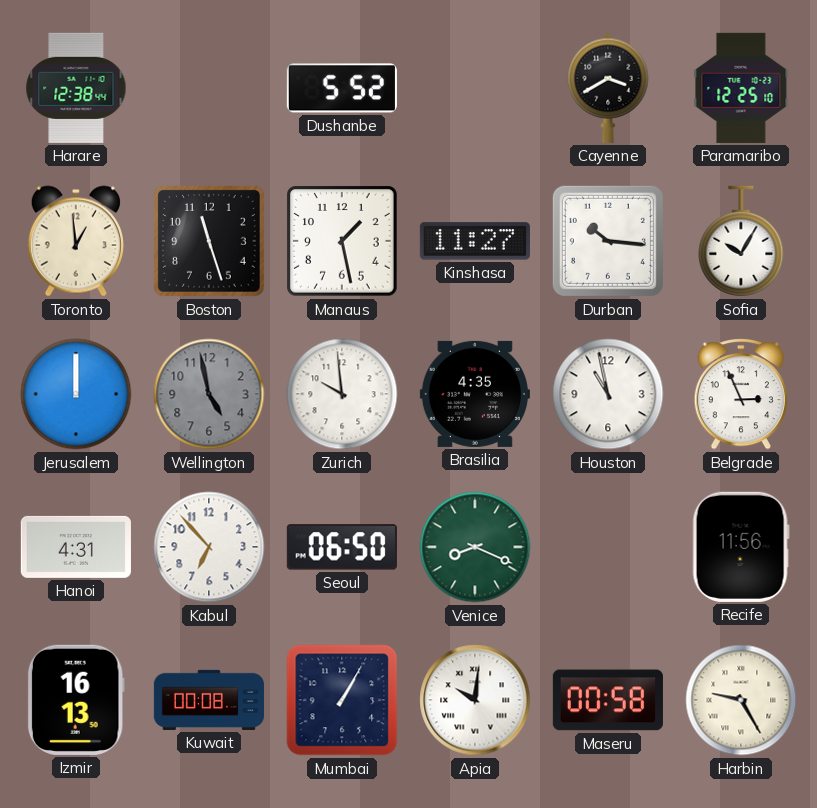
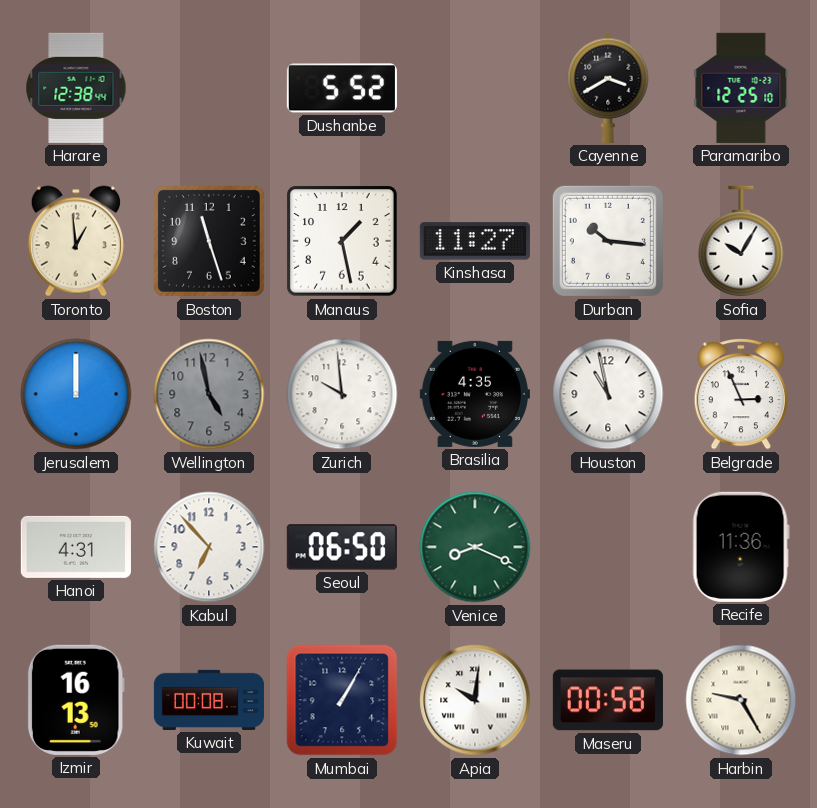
Recife: 11:56 -> 11:36 (741, 547)
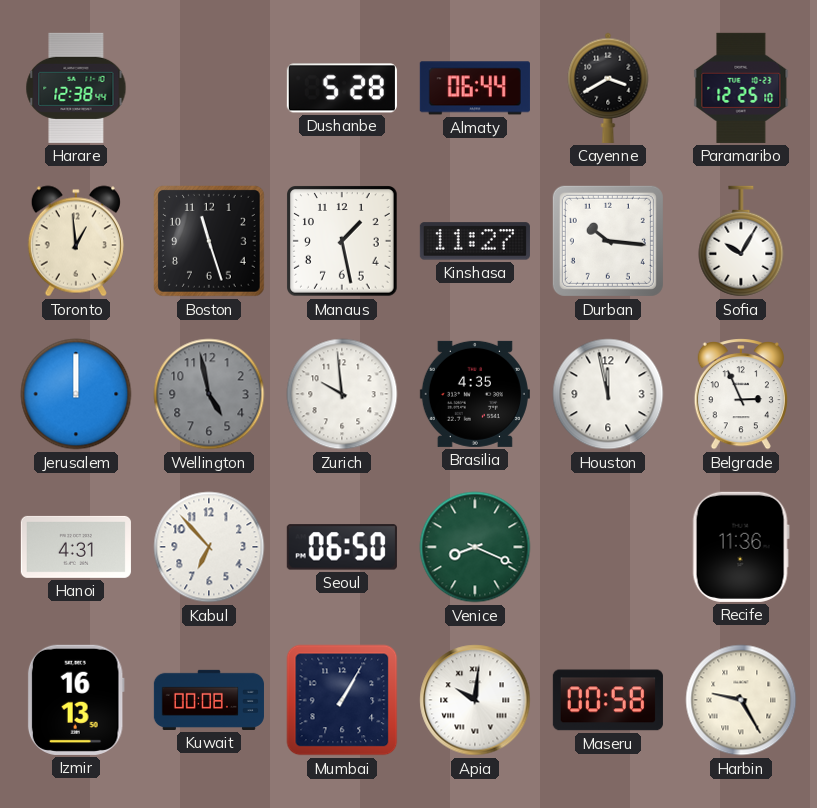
Dushanbe: 5:52 -> 5:28 (342, 88)
Almaty: none -> 06:44 (475, 88)
Houston: 10:58 -> 11:58 (608, 394)
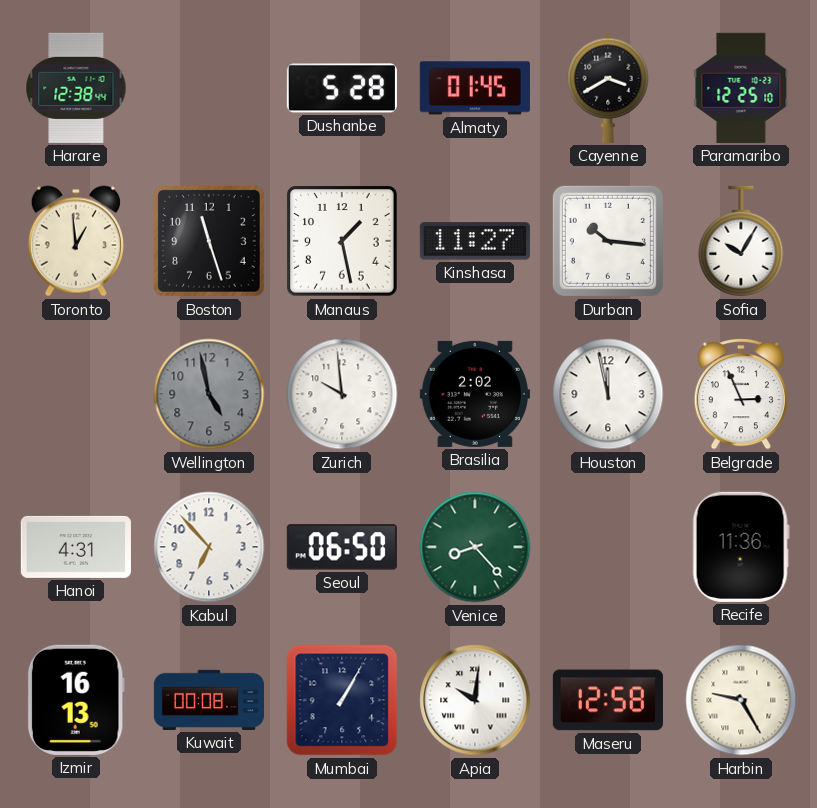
Almaty: 06:44 -> 01:45 (475, 88)
Jerusalem: 12:00 -> none (76, 394)
Brasilia: 4:35 -> 2:02 (475, 394)
Venice: 8:19 -> 8:23 (475, 547)
Maseru: 00:58 -> 12:58 (608, 700)
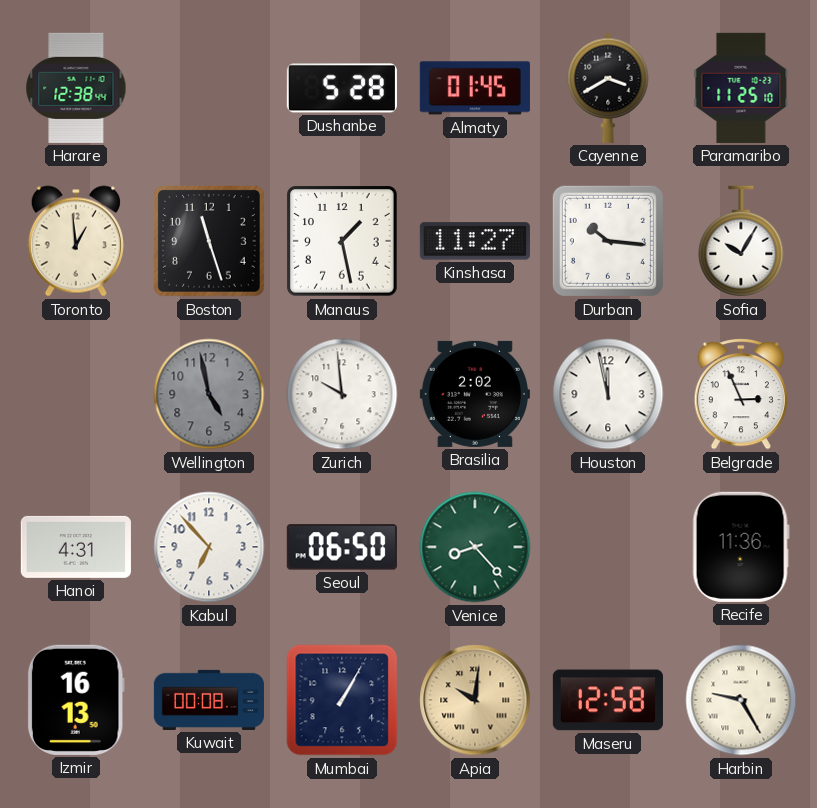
Paramaribo: 12:25 -> 11:25 (741, 88)
Apia dial: white -> champagne (475, 700)
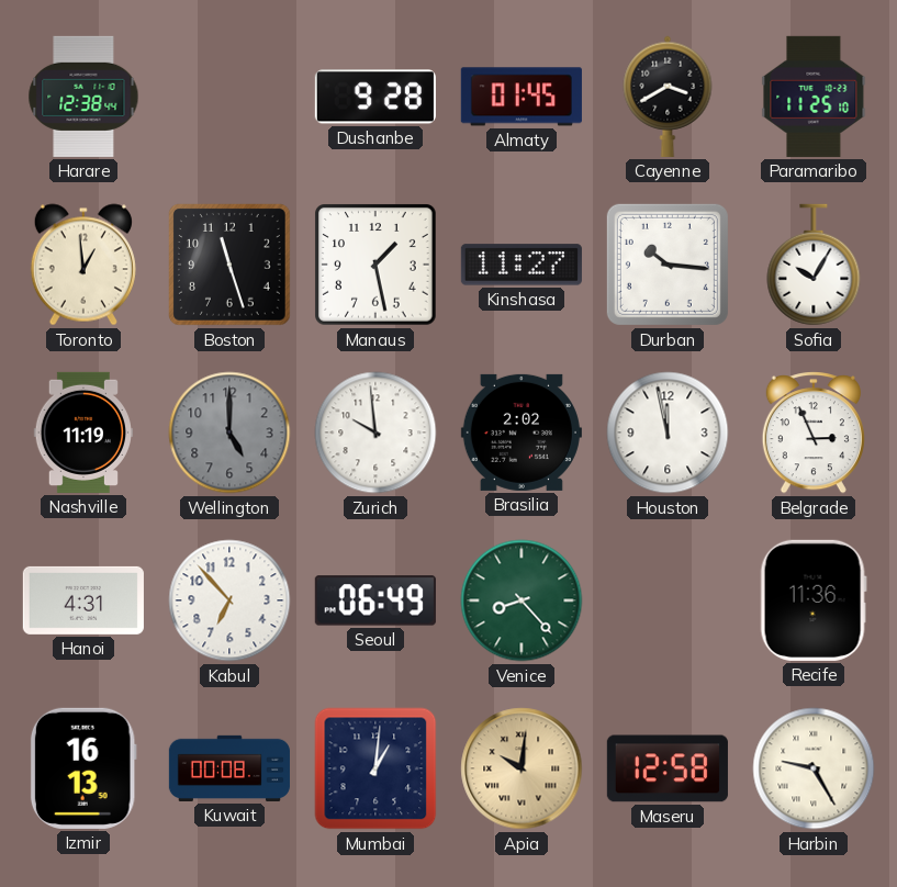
Dushanbe: 5:28 -> 9:28 (375, 97)
Nashville: none -> 11:19 (82, 433)
Wellington: 4:58 -> 5:00 (229, 433)
Seoul: 06:50 -> 06:49 (375, 600)
Mumbai: 1:05 -> 1:01 (375, 768)
